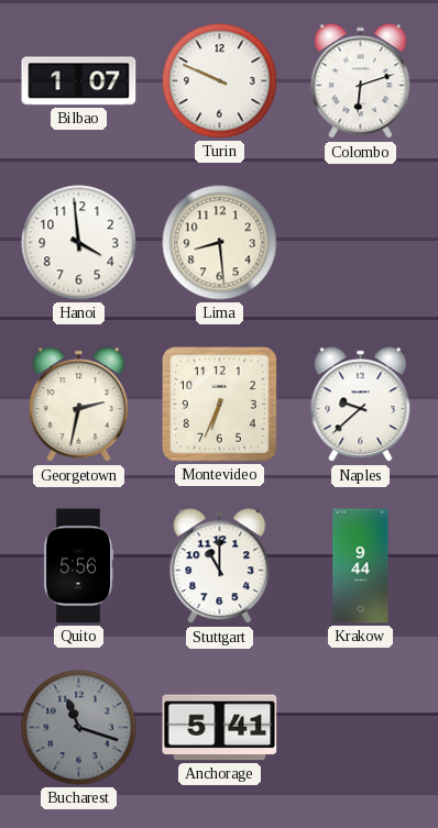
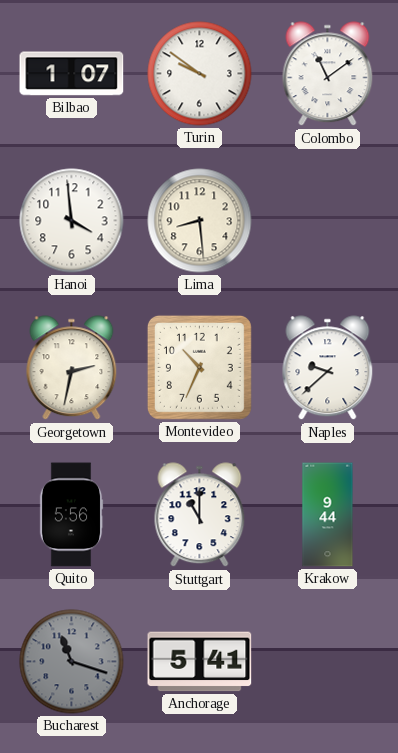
Turin: 9:49 -> 9:51 (200, 74)
Colombo: 6:12 -> 11:09 (328, 74)
Montevideo: 6:34 -> 10:34 (199, 367)
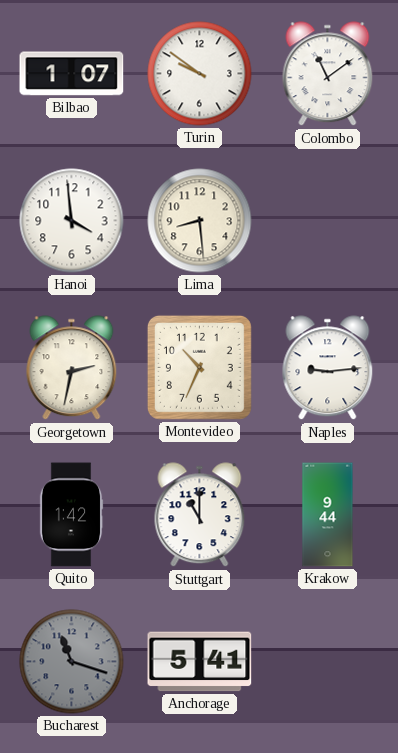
Naples: 9:38 -> 9:14 (328, 368)
Quito: 5:56 -> 1:42 (71, 515)
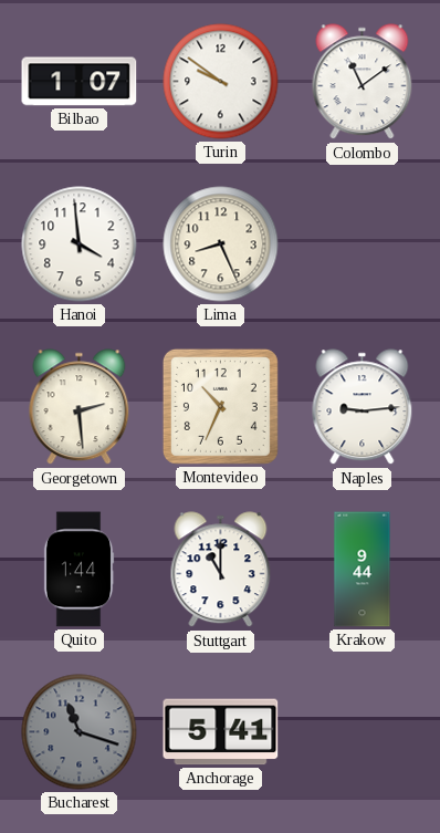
Lima: 8:29 -> 8:26 (221, 244)
Georgetown: 2:32 -> 2:29 (80, 407)
Quito: 1:42 -> 1:44 (78, 570)
